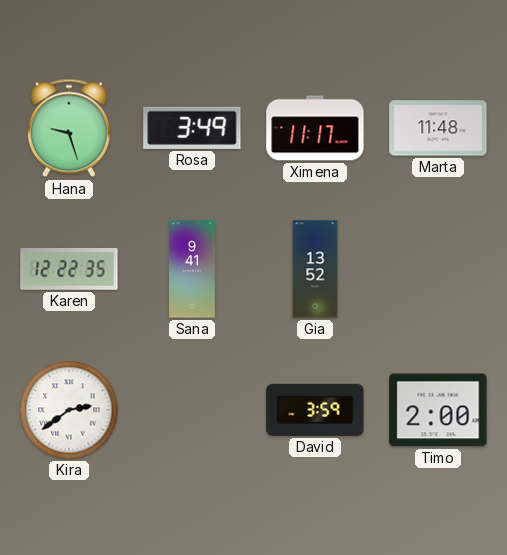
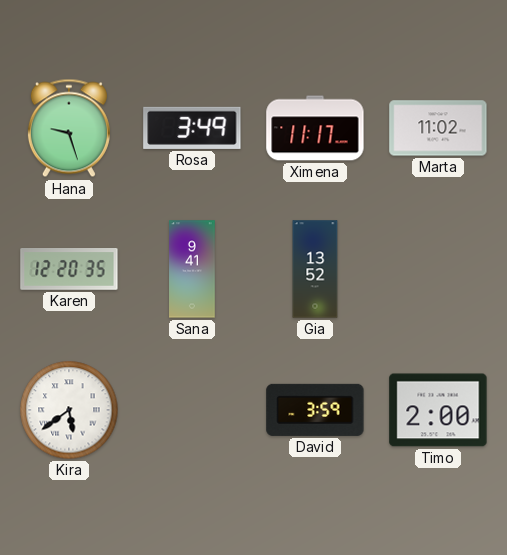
Marta: 11:48 -> 11:02 (438, 128)
Karen: 12:22 -> 12:20 (69, 269)
Kira: 2:39 -> 5:39 (69, 410)
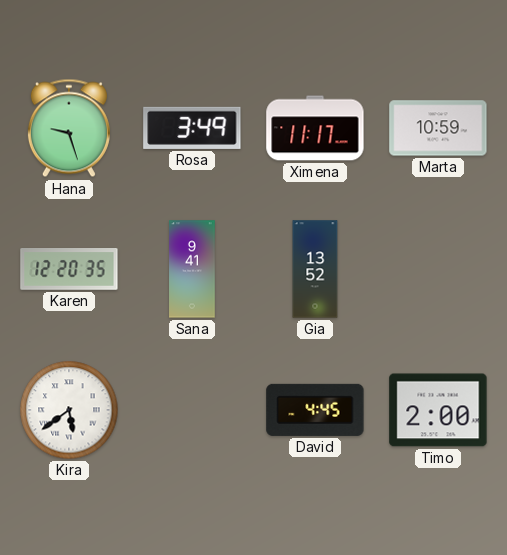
Marta: 11:02 -> 10:59 (438, 128)
David: 3:59 -> 4:45 (315, 410)
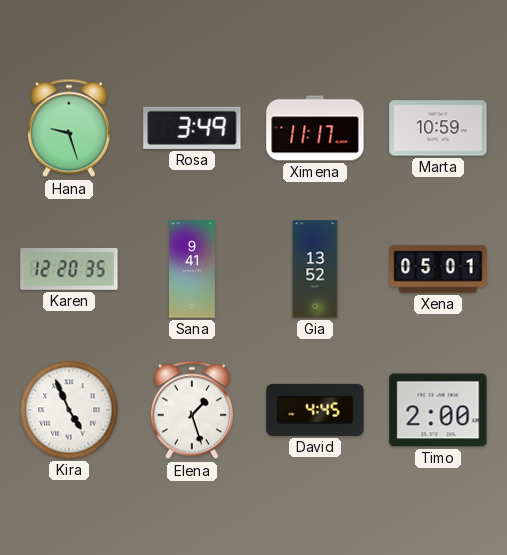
Xena: none -> 05:01 (438, 269)
Kira: 5:39 -> 4:56 (69, 410)
Elena: none -> 1:27 (192, 410)
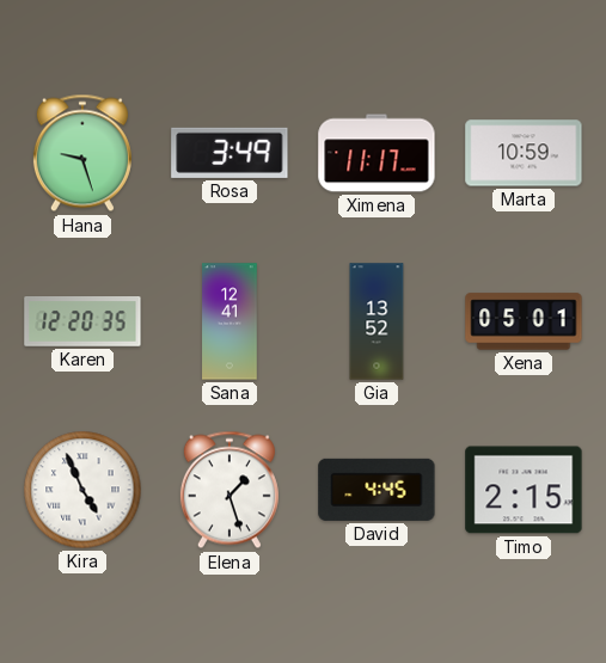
Sana: 9:41 -> 12:41 (229, 321)
Timo: 2:00 -> 2:15 (524, 490)
